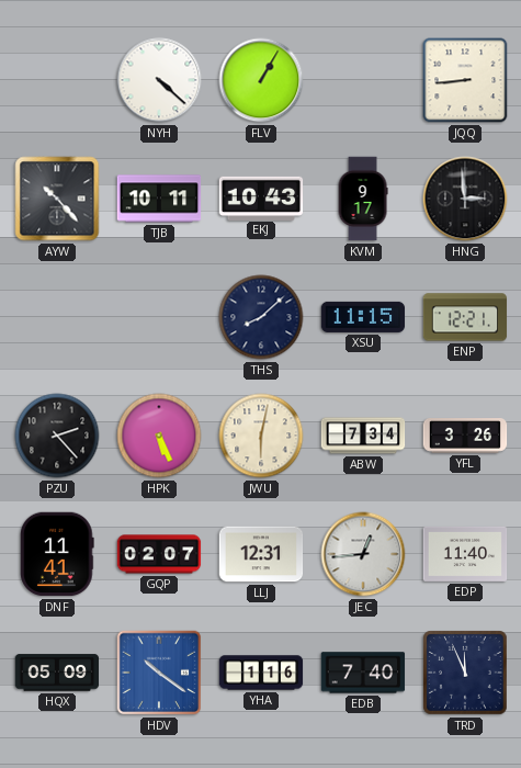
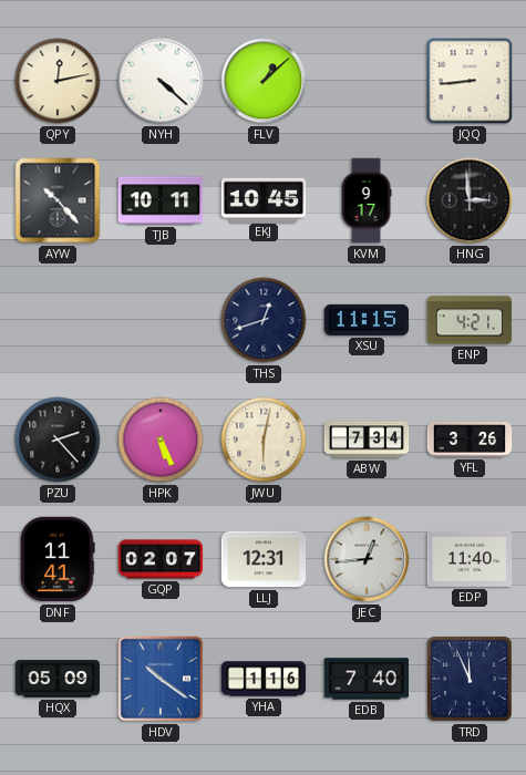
QPY: none -> 12:13 (58, 81)
FLV: 1:05 -> 1:08 (264, 81)
EKJ: 10:43 -> 10:45 (264, 199)
THS: 8:08 -> 12:42 (264, 320)
ENP: 12:21 -> 4:21 (470, 320)
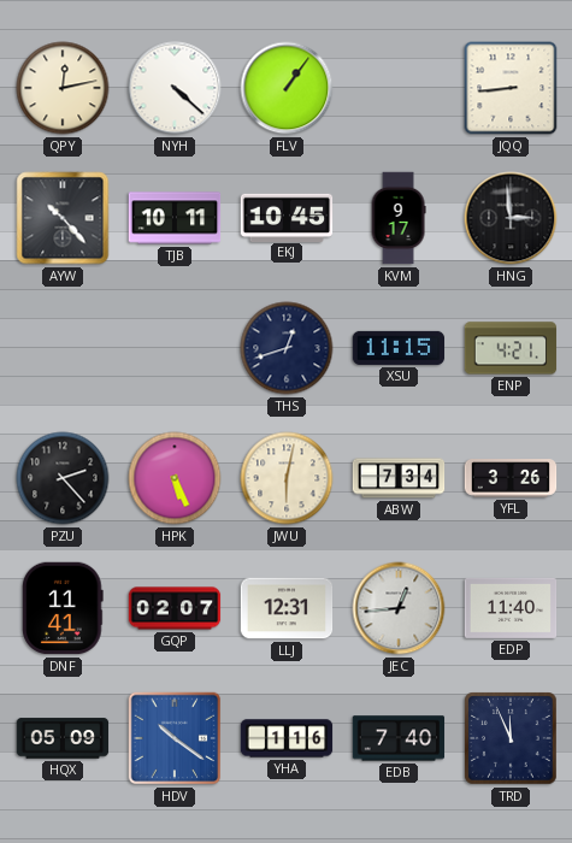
FLV: 1:08 -> 1:06 (287, 88)
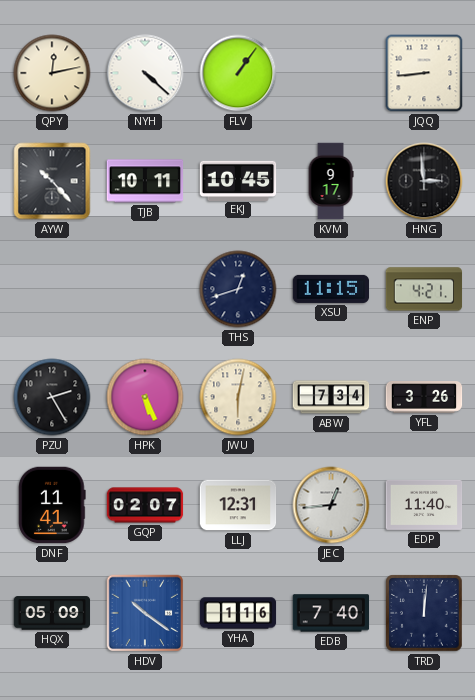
PZU: 2:23 -> 2:25 (52, 397)
TRD: 11:56 -> 12:01 (424, 613)
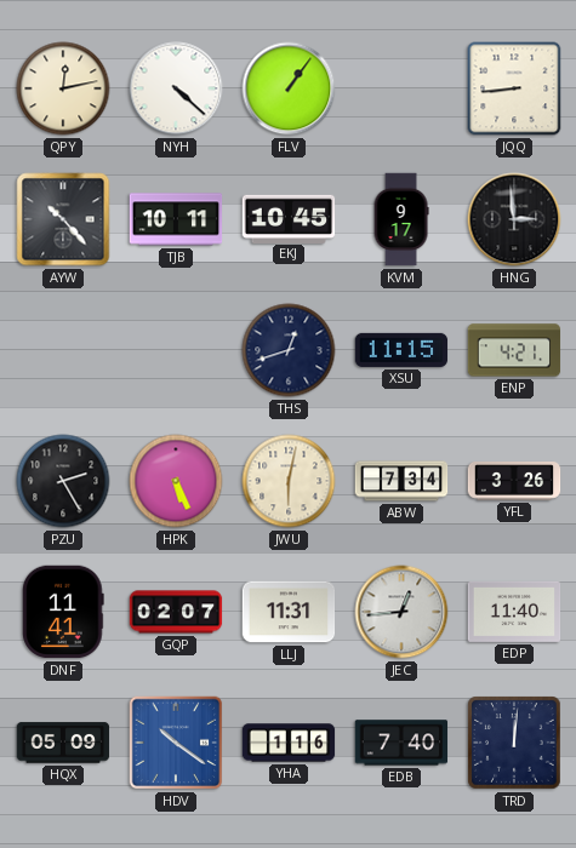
LLJ: 12:31 -> 11:31 (289, 612)
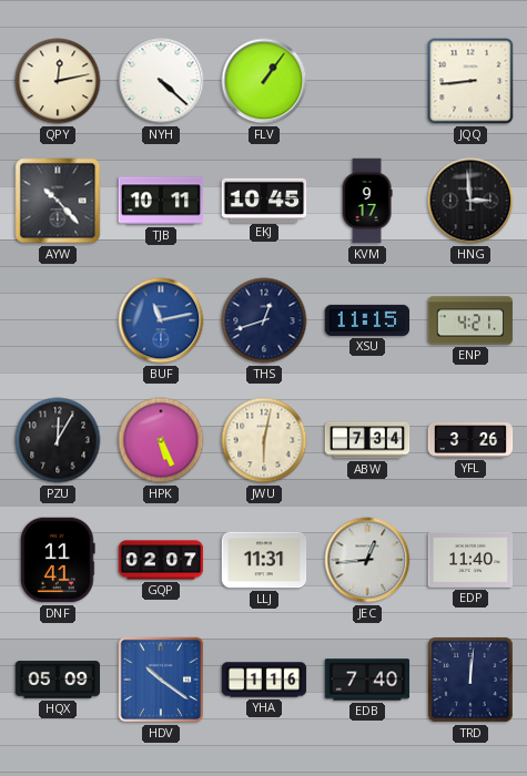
BUF: none -> 11:13 (161, 320)
PZU: 2:25 -> 12:05 (58, 440)
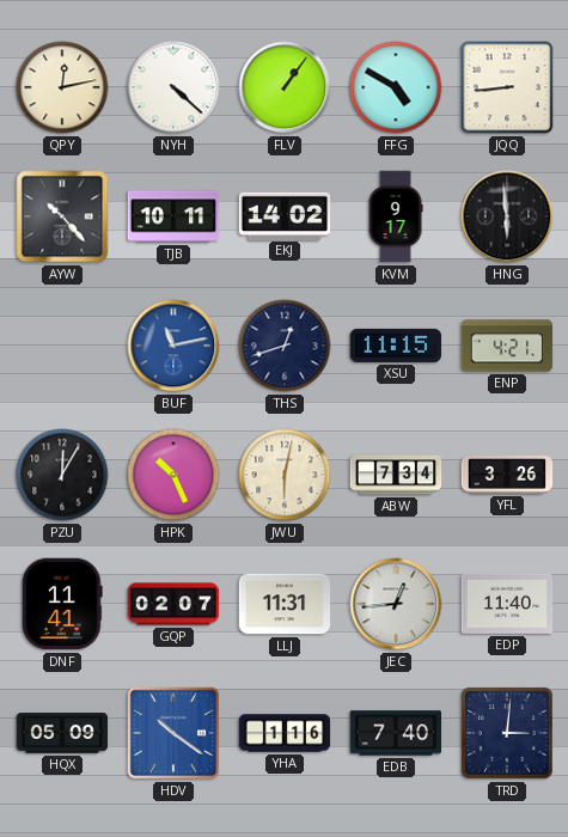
FFG: none -> 4:50 (396, 87)
EKJ: 10:45 -> 14:02 (285, 215)
HNG: 2:59 -> 5:59 (507, 216)
HPK: 5:26 -> 10:26 (173, 475)
TRD: 12:01 -> 3:01 (507, 733)
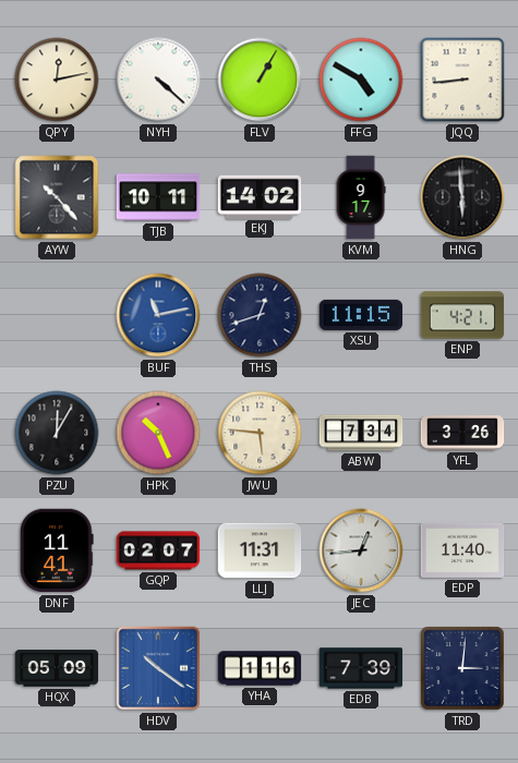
FLV: 1:06 -> 1:05 (260, 80)
JWU: 6:02 -> 5:46 (260, 433)
EDB: 7:40 -> 7:39 (361, 668)
